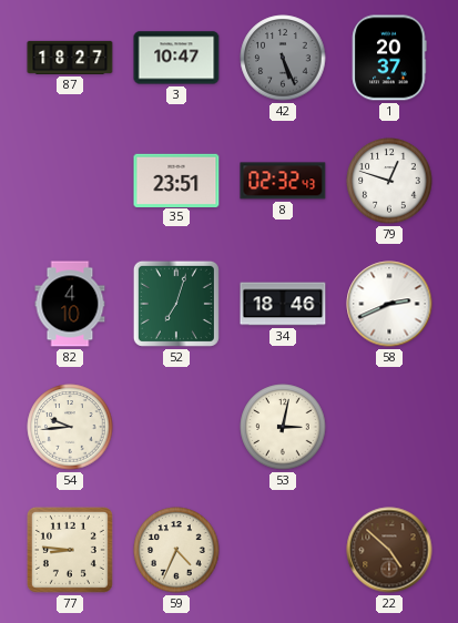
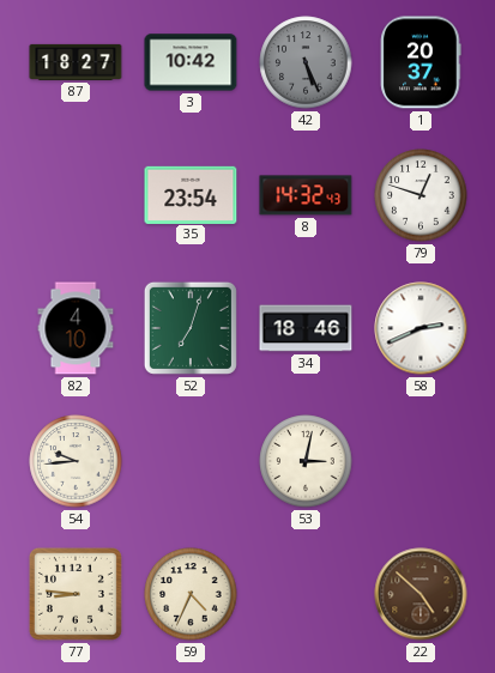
3: 10:47 -> 10:42 (191, 62)
35: 23:51 -> 23:54 (191, 194)
8: 02:32 -> 14:32 (306, 195)
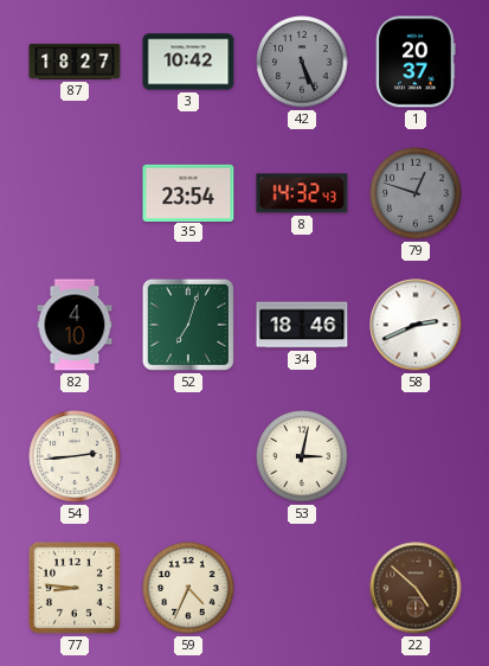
79 dial: white -> grey (416, 193)
54: 9:44 -> 2:44 (75, 456)
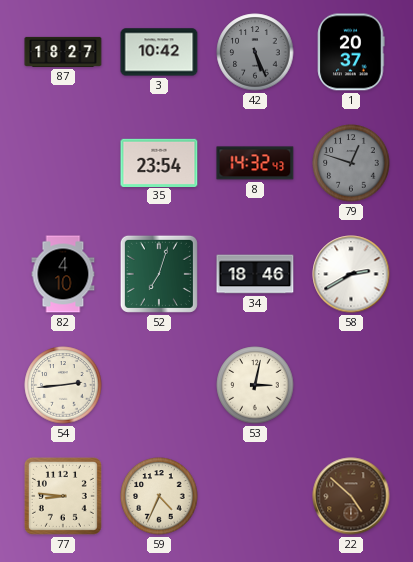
58: 2:41 -> 2:40 (351, 274)
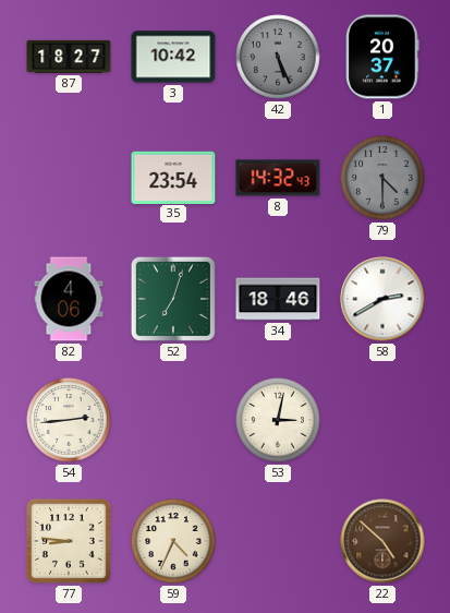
79: 12:48 -> 4:30 (382, 178)
82: 4:10 -> 4:06 (69, 299)
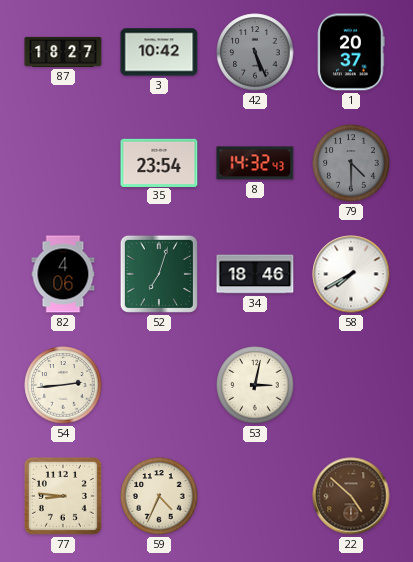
58: 2:40 -> 7:40 (351, 274)
